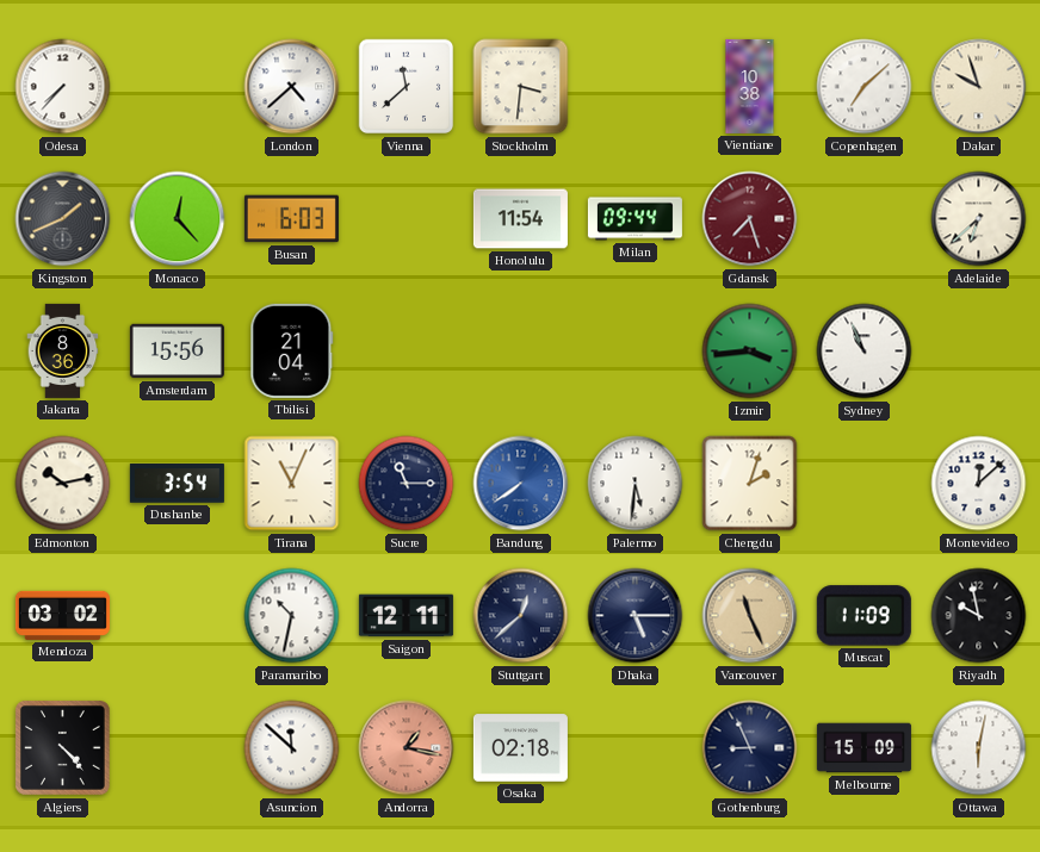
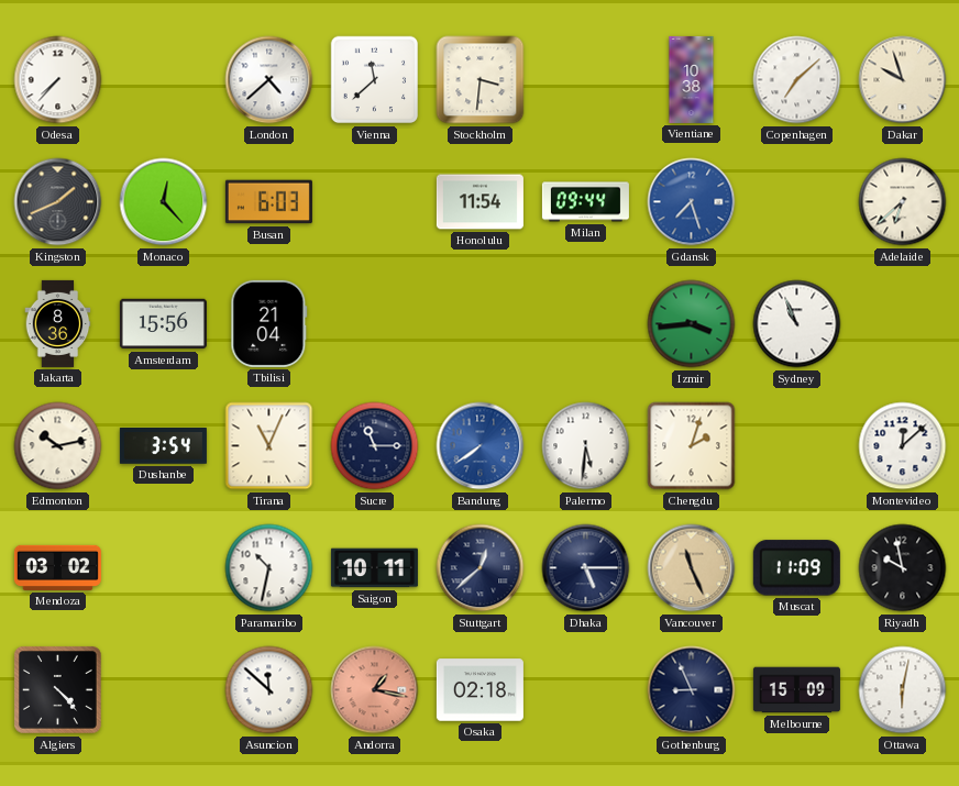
Gdansk dial: burgundy -> blue (692, 202)
Saigon: 12:11 -> 10:11 (374, 568)
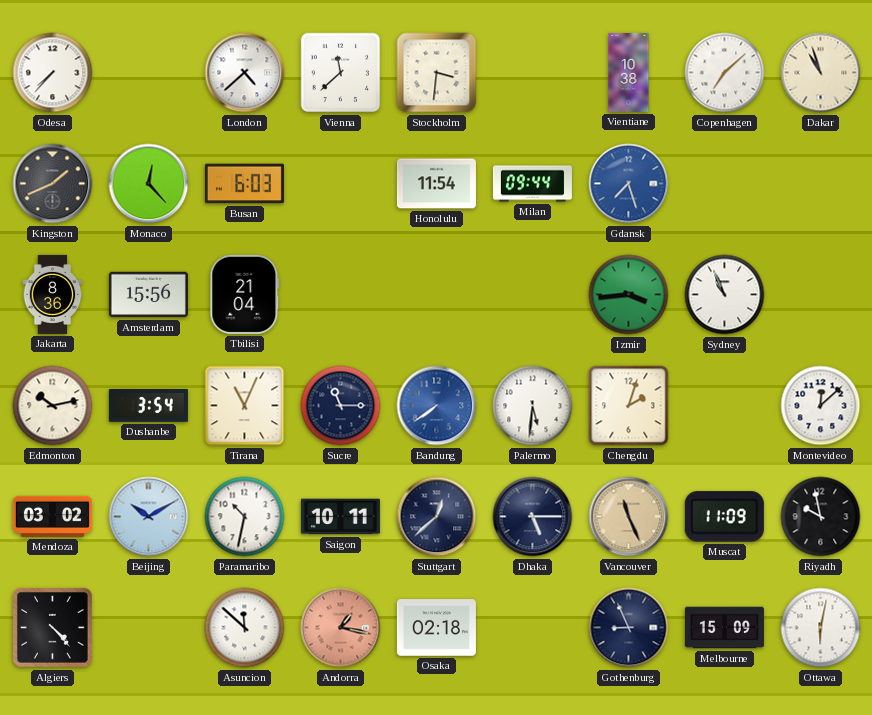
Dakar: 9:57 -> 10:57 (821, 73)
Adelaide: 6:38 -> none (903, 202)
Beijing: none -> 10:10 (149, 517)
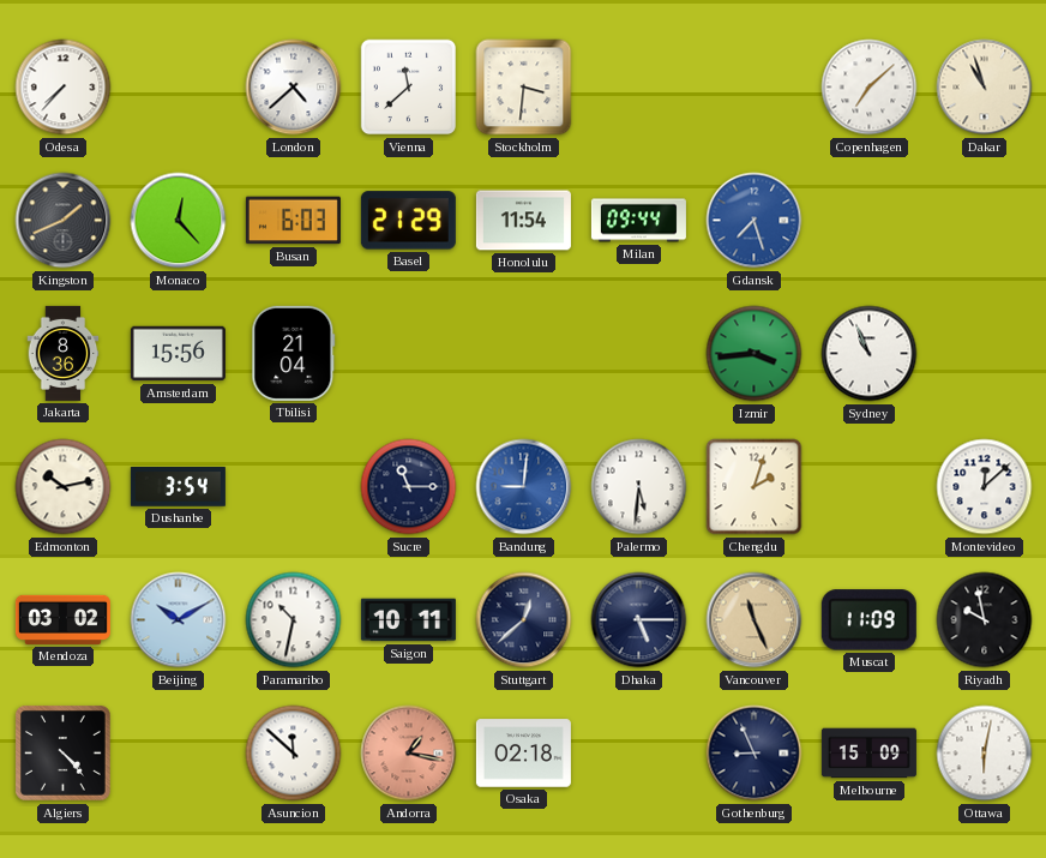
Vientiane: 10:38 -> none (629, 72)
Basel: none -> 21:29 (408, 221)
Tirana: 11:04 -> none (245, 406)
Bandung: 7:39 -> 9:01 (524, 487)
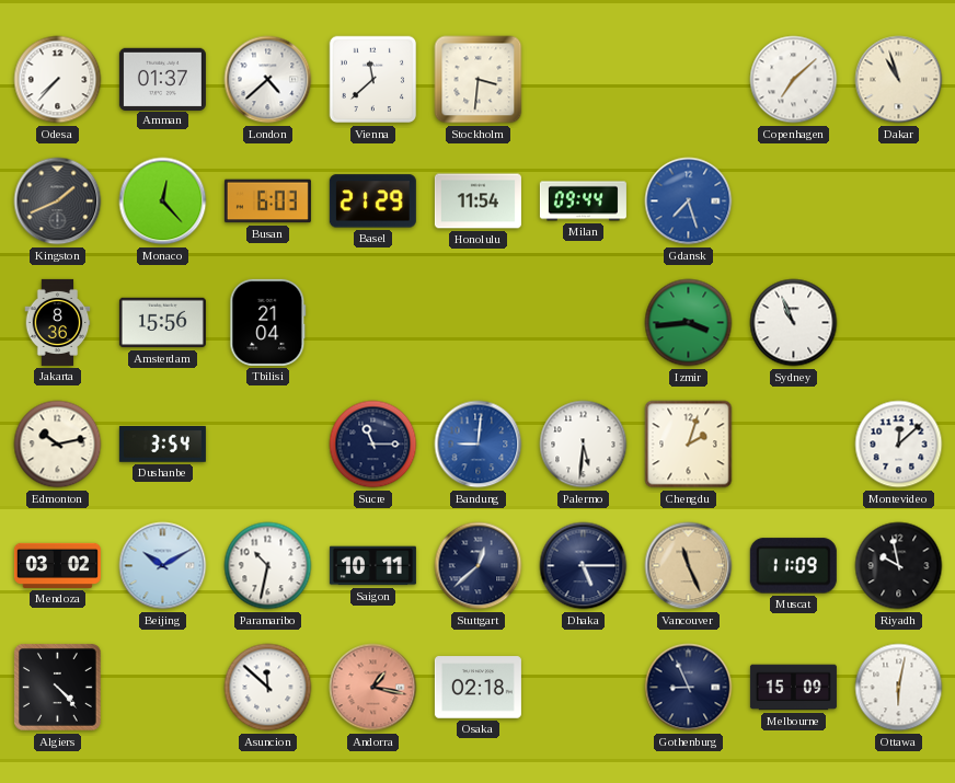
Amman: none -> 01:37 (162, 79)
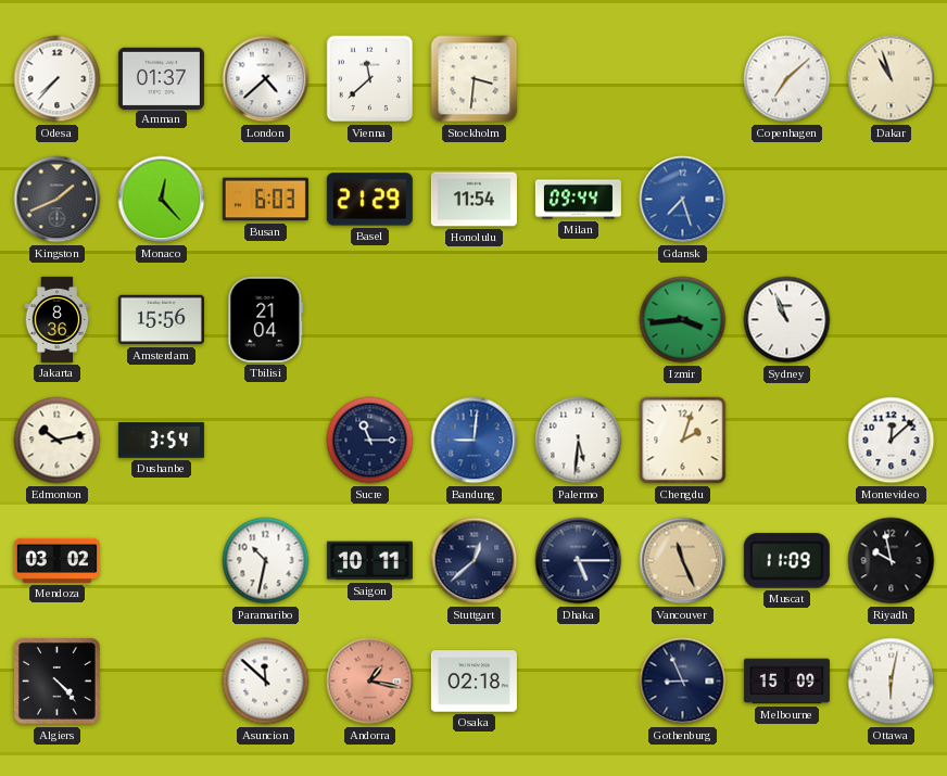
Beijing: 10:10 -> none (163, 566)
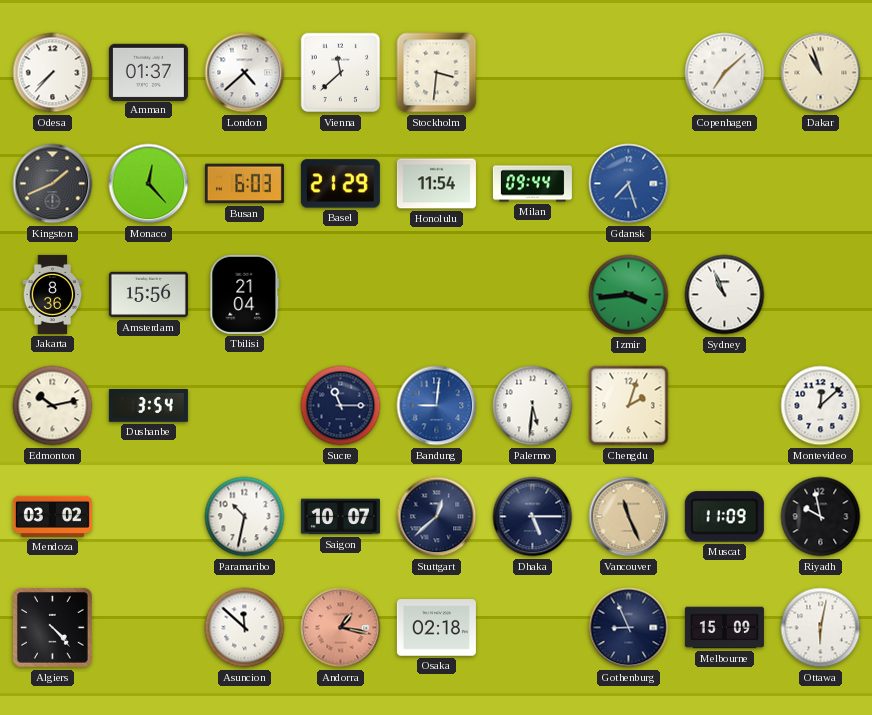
Saigon: 10:11 -> 10:07 (340, 517)
